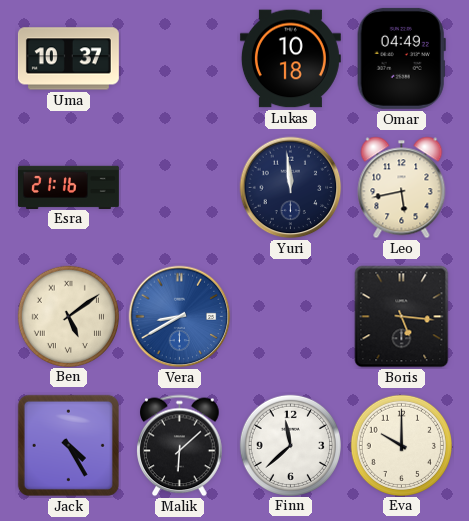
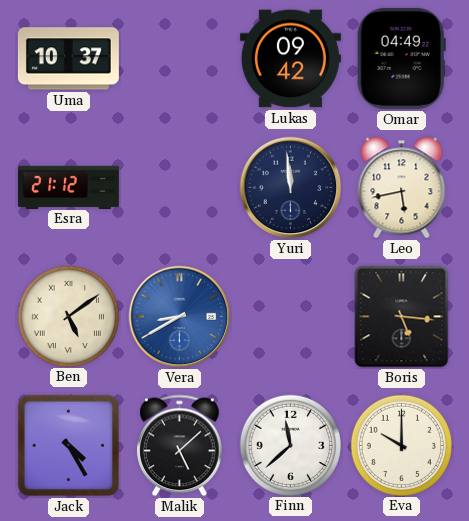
Lukas: 10:18 -> 09:42 (290, 59)
Esra: 21:16 -> 21:12 (68, 187)
Malik: 6:08 -> 5:08 (180, 446)
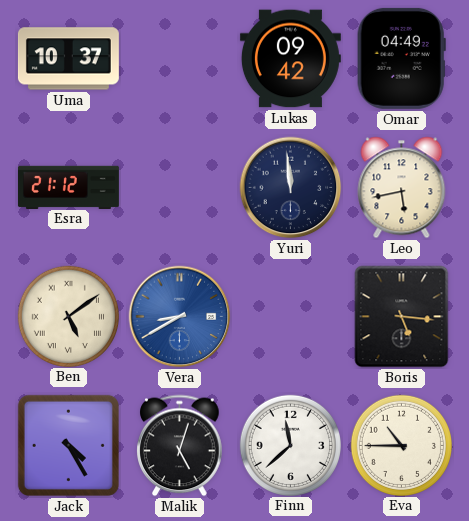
Malik: 5:08 -> 5:03 (180, 446)
Eva: 10:00 -> 10:45 (401, 445)
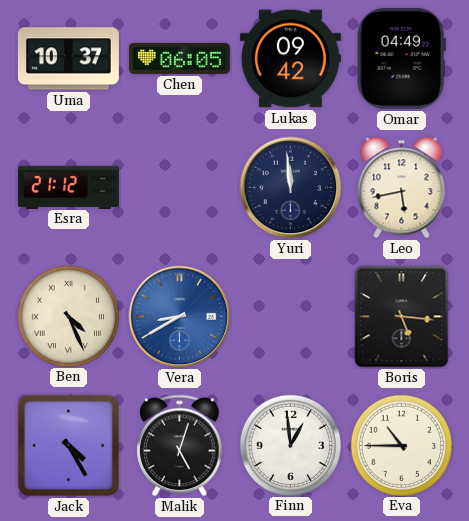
Chen: none -> 06:05 (179, 58)
Ben: 5:09 -> 4:26 (68, 316)
Finn: 11:38 -> 12:59 (290, 445)
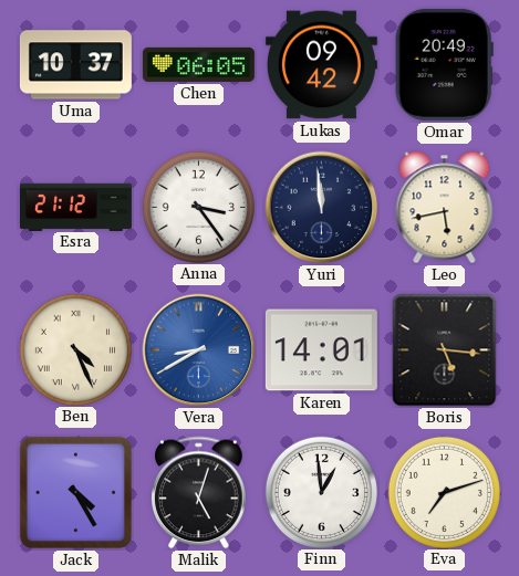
Omar: 04:49 -> 20:49 (444, 64)
Anna: none -> 3:24 (198, 207)
Karen: none -> 14:01 (321, 350)
Eva: 10:45 -> 7:12 (444, 492)
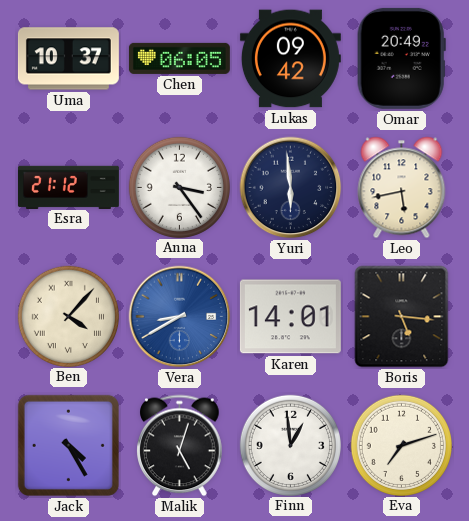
Yuri: 11:59 -> 5:59 (291, 188)
Ben: 4:26 -> 4:07 (68, 316)
